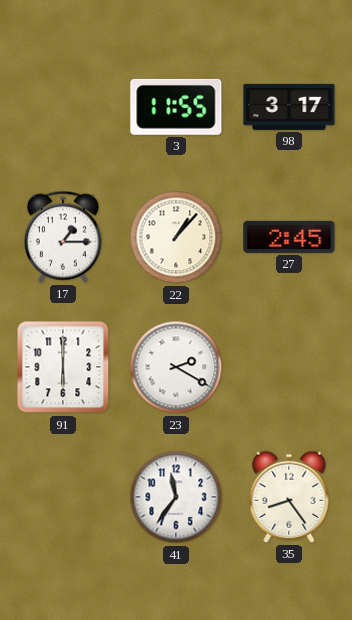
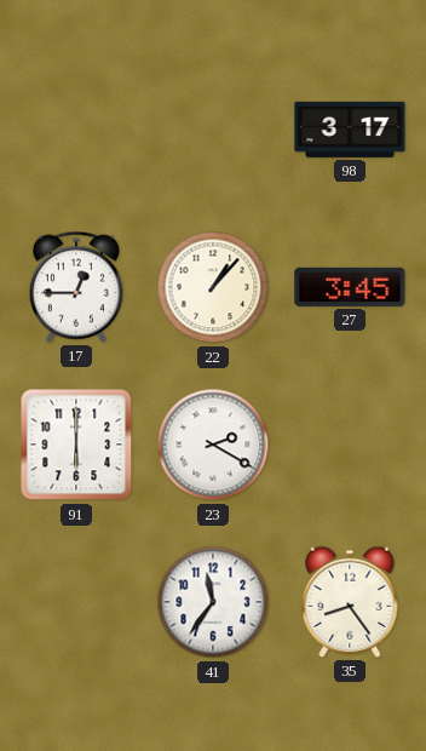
3: 11:55 -> none (176, 107)
17: 1:15 -> 12:45 (76, 287)
27: 2:45 -> 3:45 (350, 287)
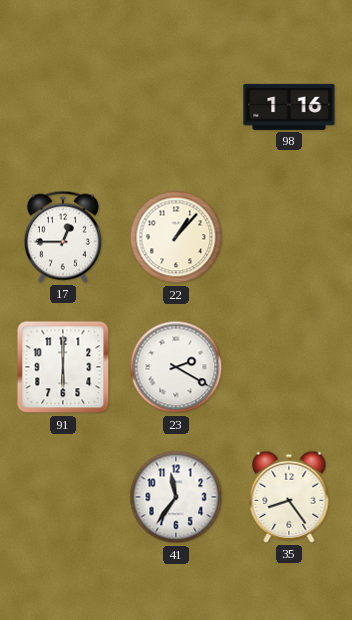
98: 3:17 -> 1:16 (289, 107)
27: 3:45 -> none (350, 287)
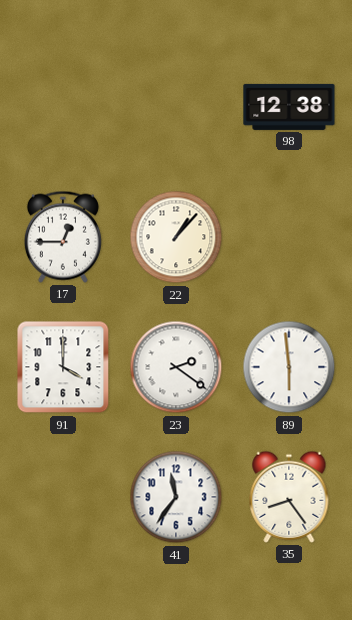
98: 1:16 -> 12:38 (289, 107)
91: 6:00 -> 4:00 (63, 367)
23: 2:20 -> 2:21 (176, 367)
89: none -> 5:59 (289, 367)
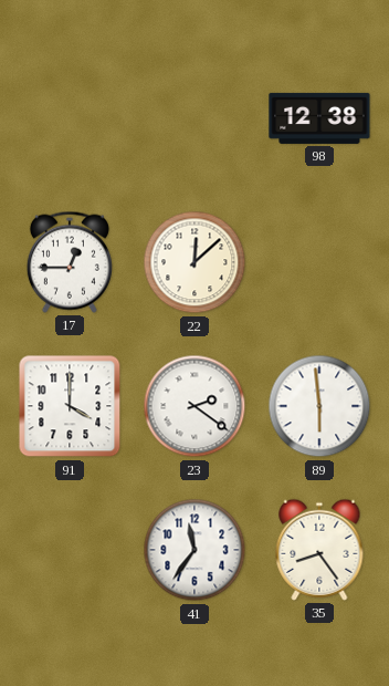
22: 1:07 -> 12:08 (195, 262)
